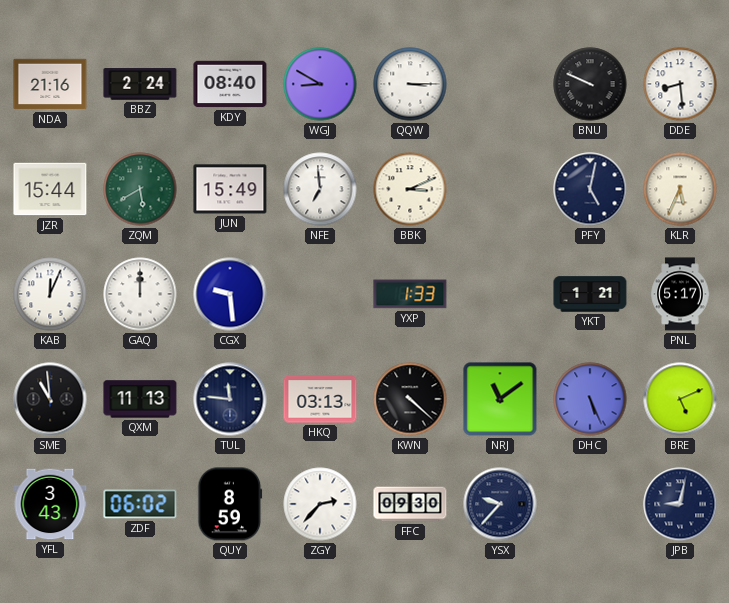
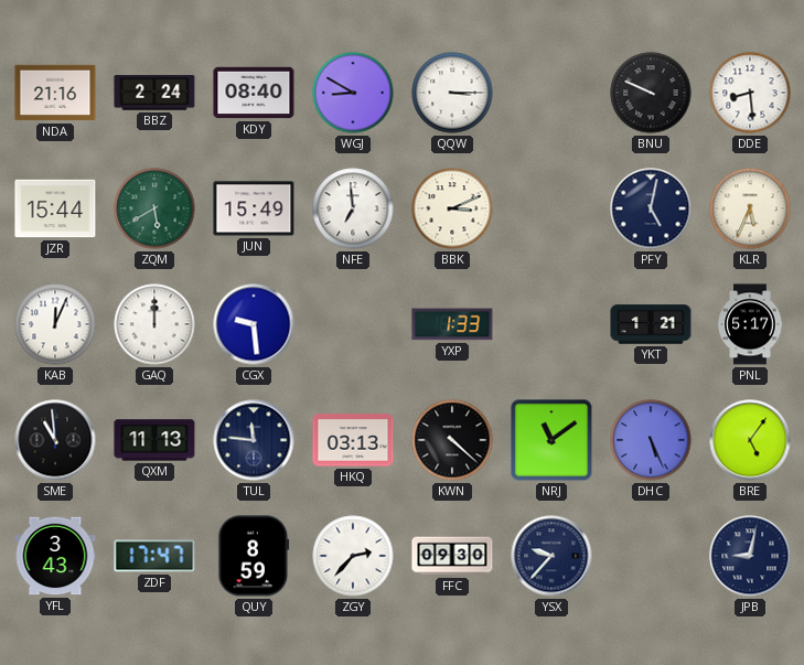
BRE: 5:11 -> 5:06 (750, 440)
ZDF: 06:02 -> 17:47 (154, 556)
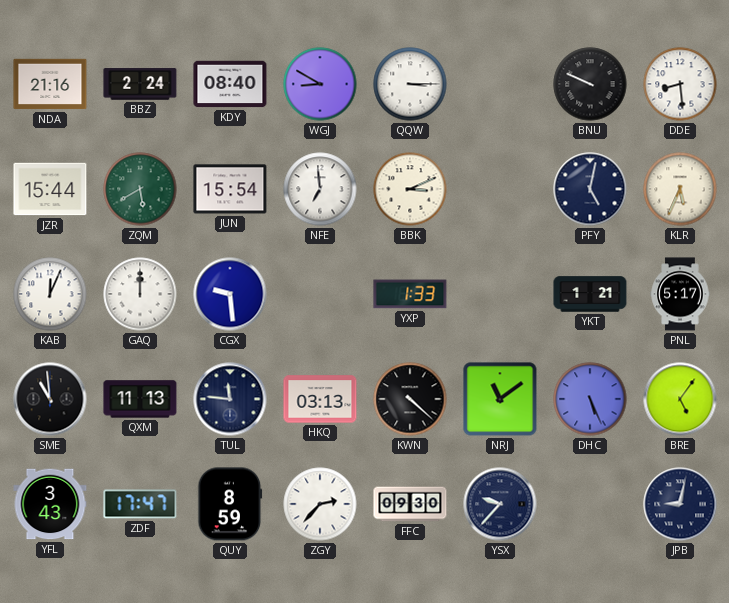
JUN: 15:49 -> 15:54 (230, 189)
